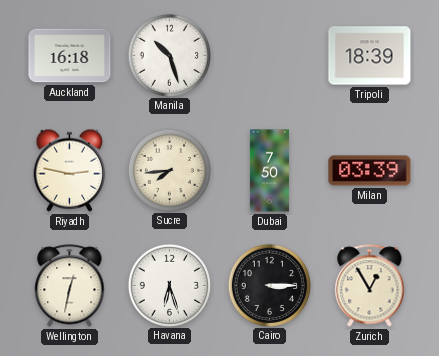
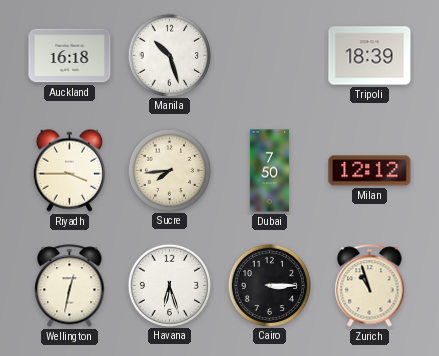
Riyadh: 2:47 -> 3:45 (70, 170)
Milan: 03:39 -> 12:12 (370, 171)
Zurich: 12:55 -> 10:57 (370, 286)
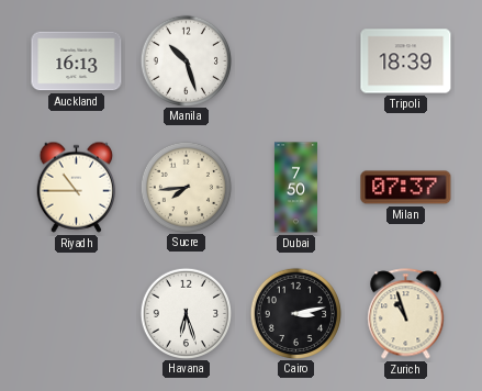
Auckland: 16:18 -> 16:13 (77, 62)
Riyadh: 3:45 -> 10:45 (77, 187)
Milan: 12:12 -> 07:37 (406, 188)
Wellington: 12:32 -> none (70, 286)
Cairo: 3:15 -> 3:13 (295, 313)
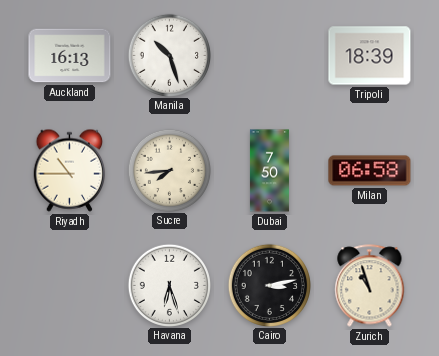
Milan: 07:37 -> 06:58 (370, 171)
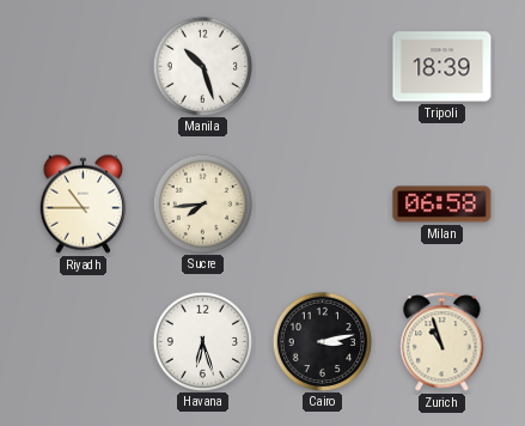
Auckland: 16:13 -> none (70, 56)
Dubai: 7:50 -> none (269, 171)
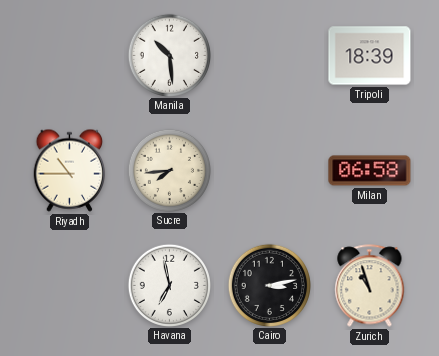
Manila: 10:27 -> 10:29 (169, 55)
Havana: 6:27 -> 6:58 (169, 285)
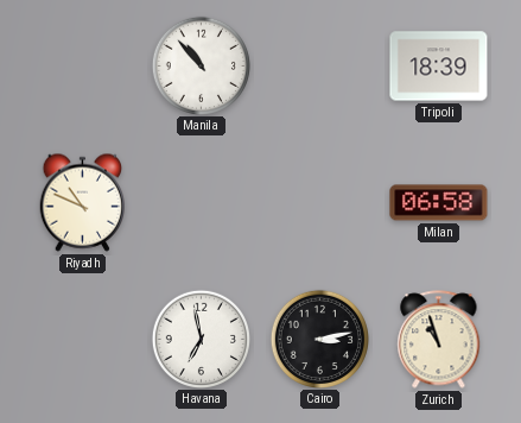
Manila: 10:29 -> 10:53 (201, 65)
Riyadh: 10:45 -> 10:49 (83, 202)
Sucre: 7:44 -> none (169, 170)
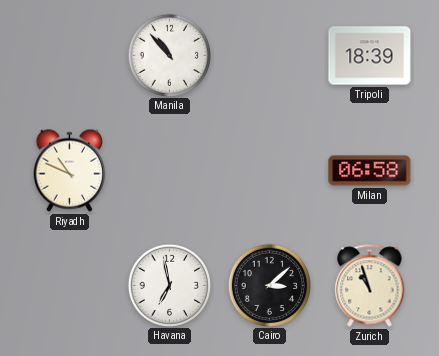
Cairo: 3:13 -> 3:08 (269, 285)
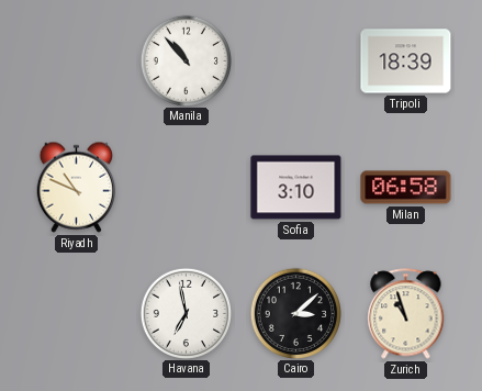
Sofia: none -> 3:10 (296, 188)
